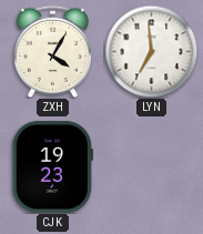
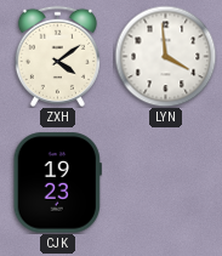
ZXH: 4:05 -> 4:09 (57, 56)
LYN: 6:59 -> 3:59 (165, 56)
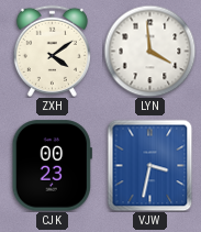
CJK: 19:23 -> 00:23 (52, 166)
VJW: none -> 3:32 (150, 165)
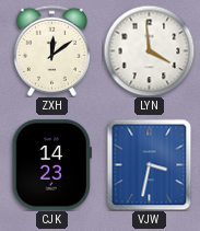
ZXH: 4:09 -> 12:09 (51, 50)
CJK: 00:23 -> 14:23 (51, 165)
